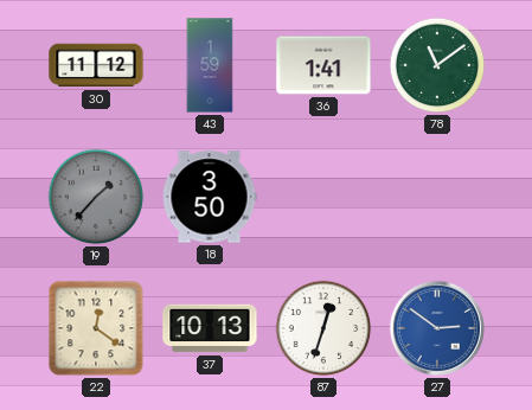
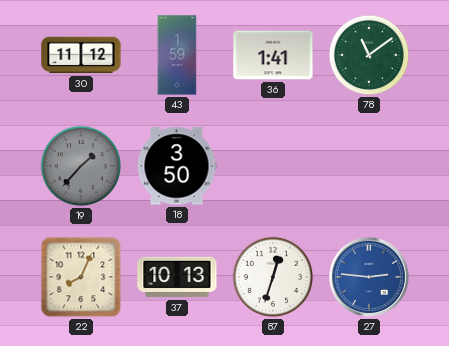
22: 12:21 -> 8:04 (81, 277)
27: 2:51 -> 2:46 (369, 277)
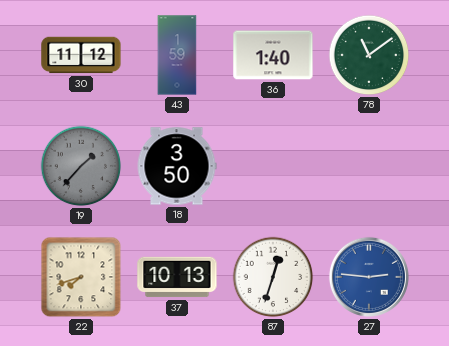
36: 1:41 -> 1:40 (273, 55)
22: 8:04 -> 7:42 (81, 277)
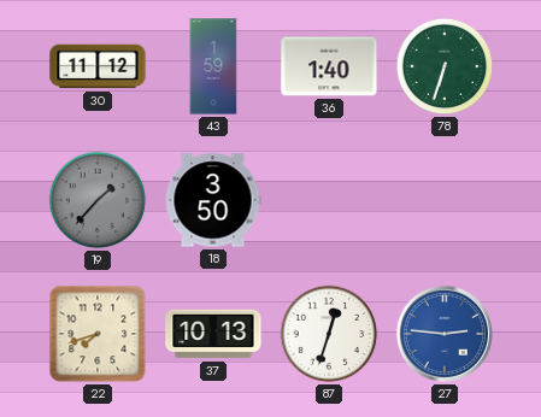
78: 11:09 -> 6:33 (445, 66)
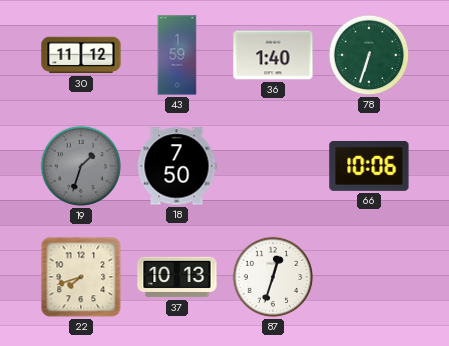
19: 1:37 -> 1:33 (81, 166)
18: 3:50 -> 7:50 (177, 166)
66: none -> 10:06 (369, 166)
27: 2:46 -> none (445, 334)
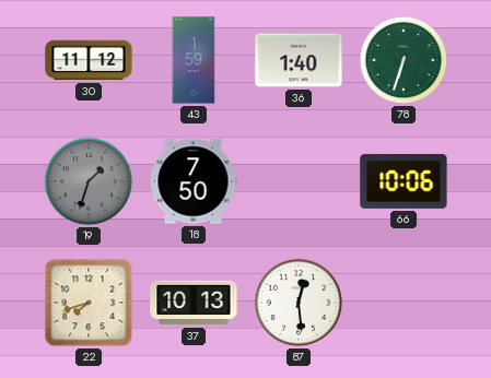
87: 12:33 -> 12:29 (299, 303)
